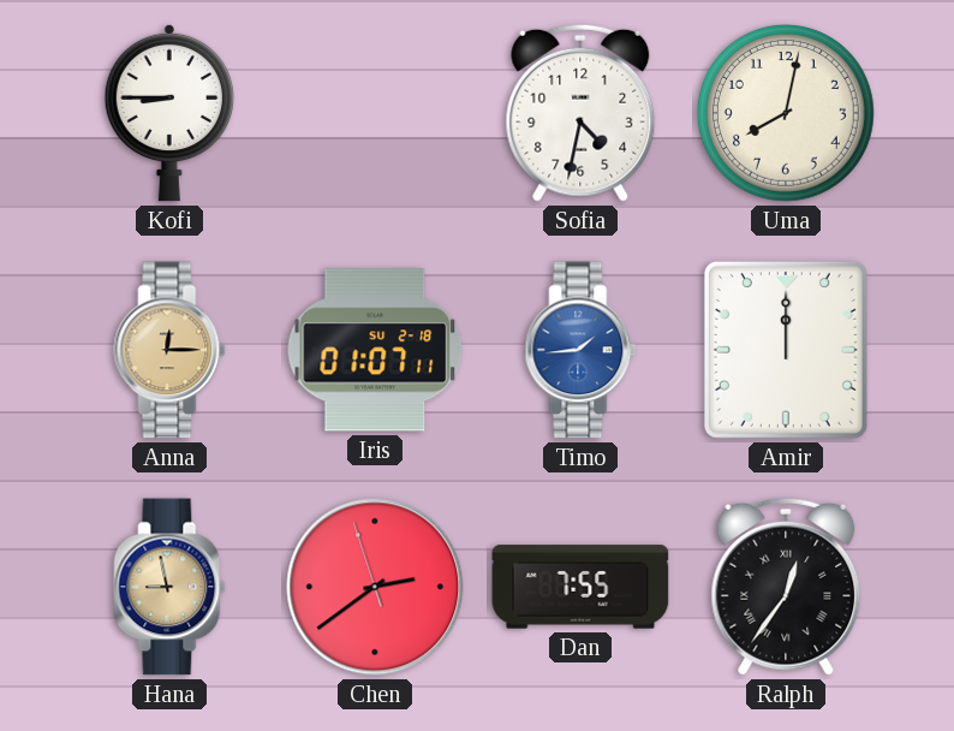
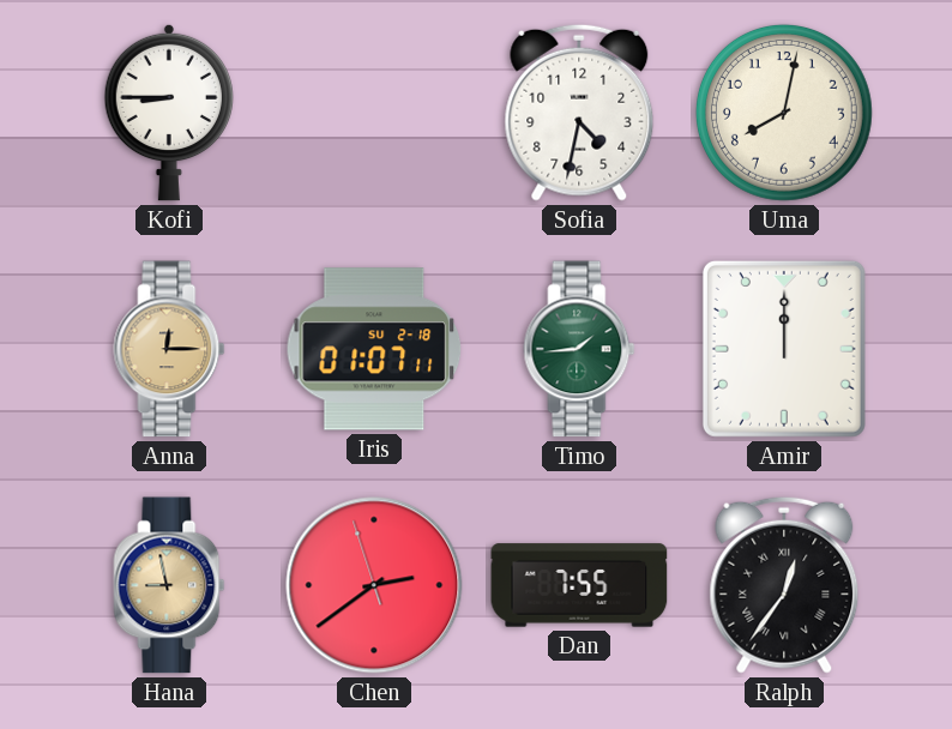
Timo dial: blue -> green (579, 349)
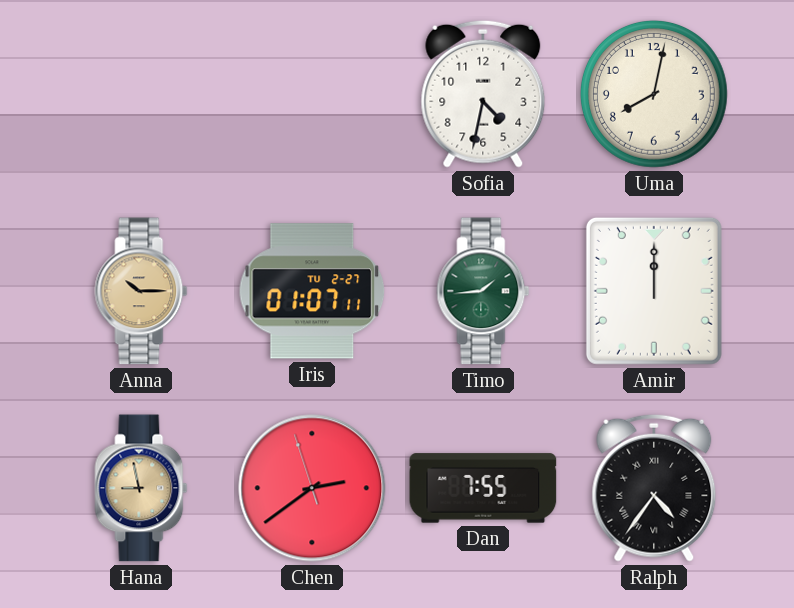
Kofi: 8:45 -> none (169, 113)
Anna: 12:15 -> 10:15 (141, 291)
Iris date: SU 2-18 -> TU 2-27 (312, 291)
Ralph: 12:36 -> 4:36 (654, 488)
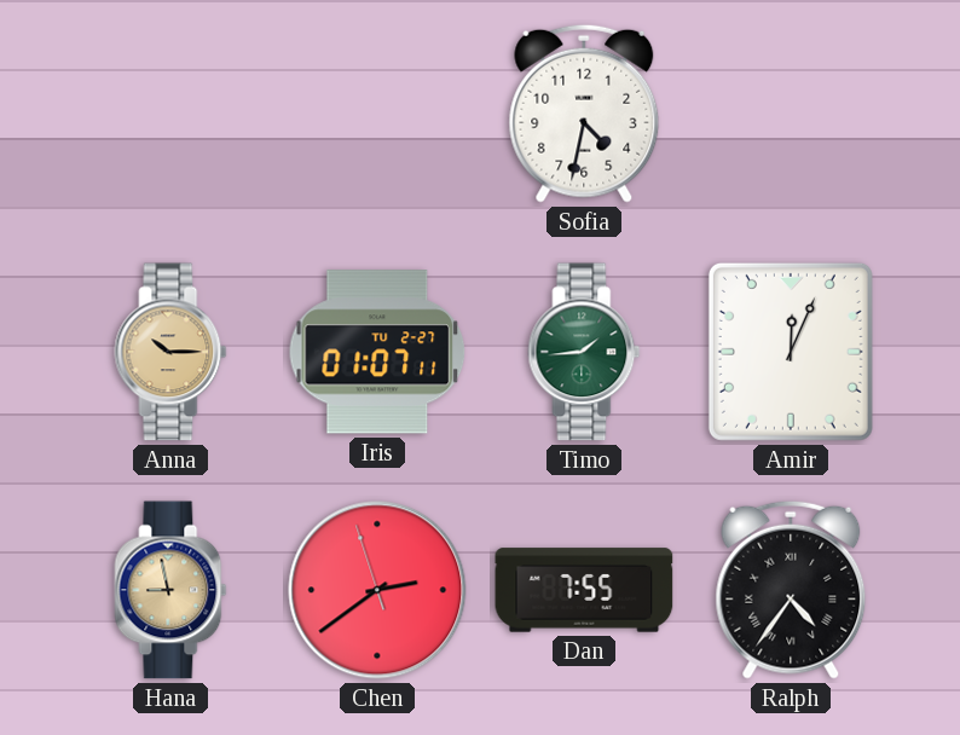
Uma: 8:02 -> none (654, 94)
Amir: 12:00 -> 12:04 (791, 352)
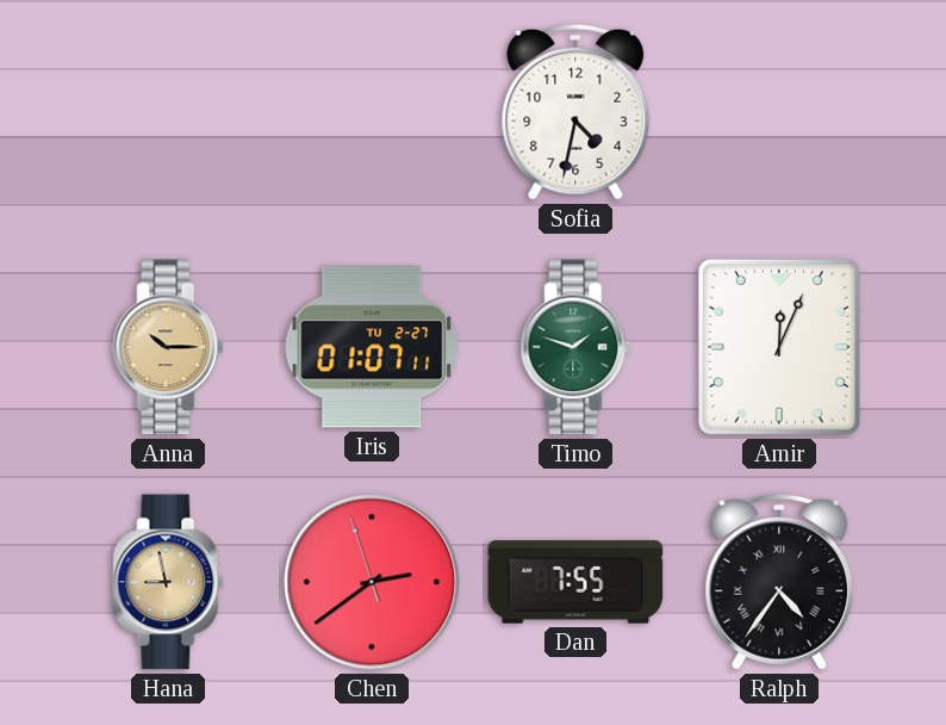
Timo: 1:44 -> 1:48 (575, 347)
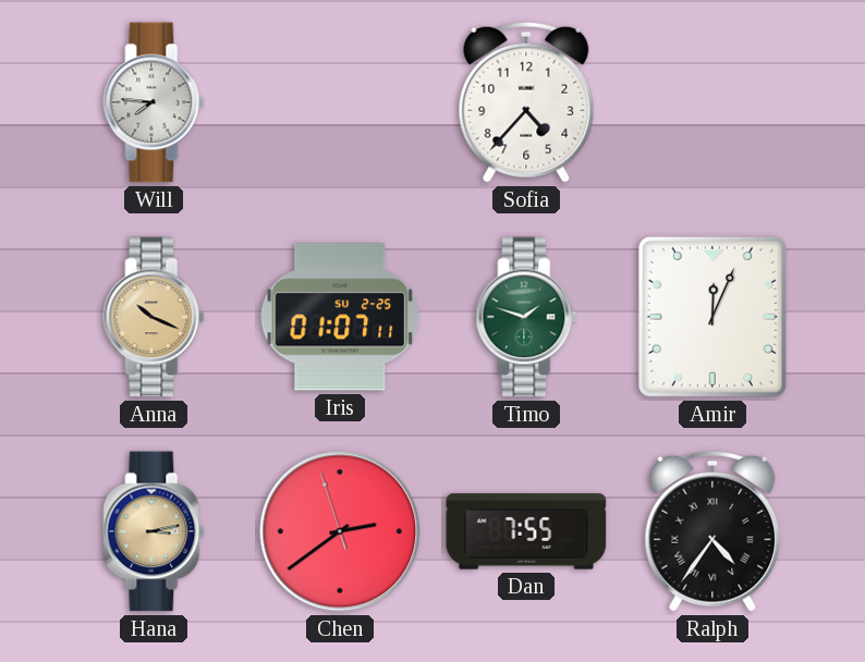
Will: none -> 7:46 (154, 102)
Sofia: 4:32 -> 4:37 (526, 102)
Anna: 10:15 -> 10:19 (154, 317)
Iris date: TU 2-27 -> SU 2-25 (340, 317)
Hana: 8:58 -> 3:13 (154, 531)
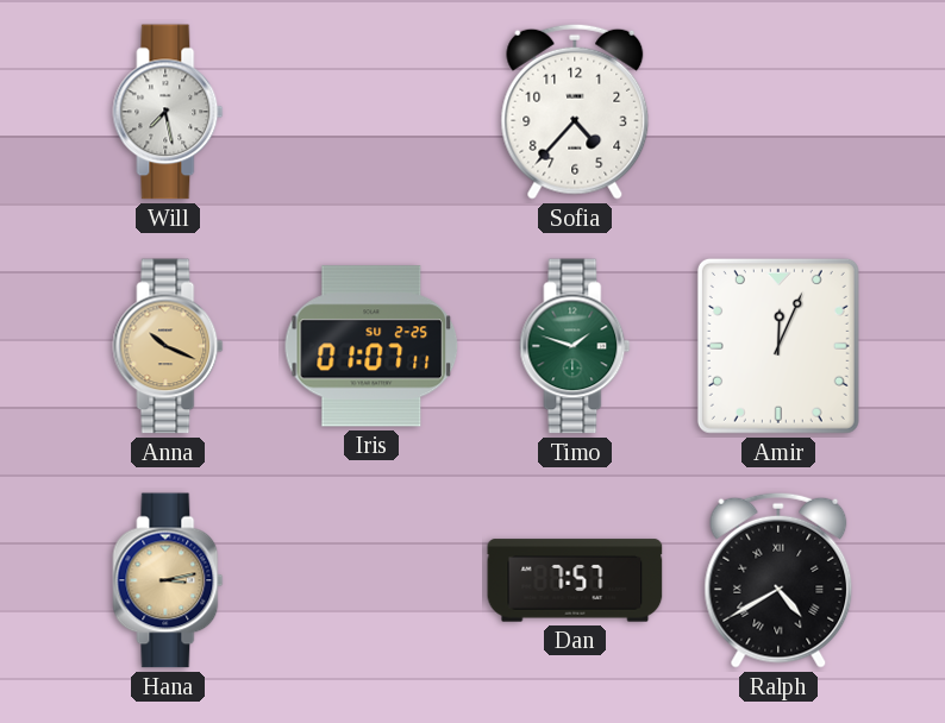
Will: 7:46 -> 7:28 (168, 112)
Chen: 2:38 -> none (340, 531)
Dan: 7:55 -> 7:57 (575, 580)
Ralph: 4:36 -> 4:40 (778, 580)
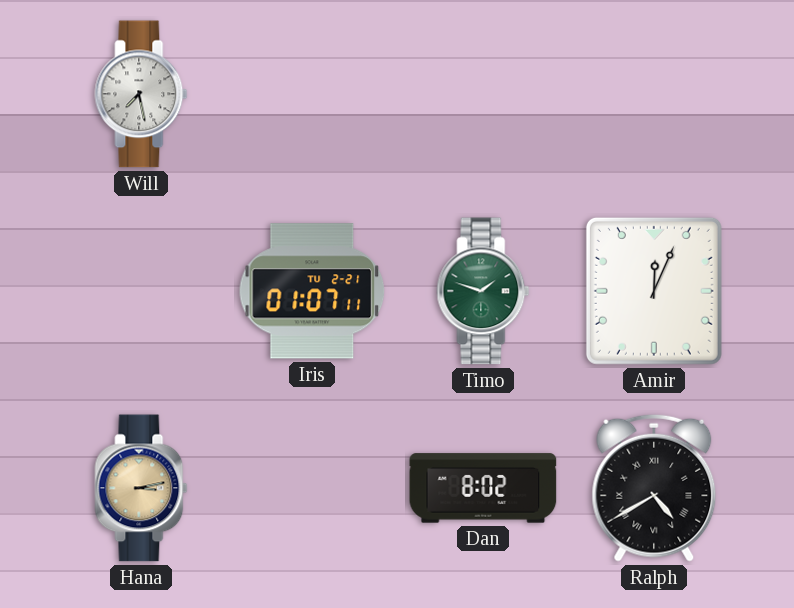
Sofia: 4:37 -> none (575, 112)
Anna: 10:19 -> none (168, 346)
Iris date: SU 2-25 -> TU 2-21 (312, 291)
Dan: 7:57 -> 8:02 (483, 488)
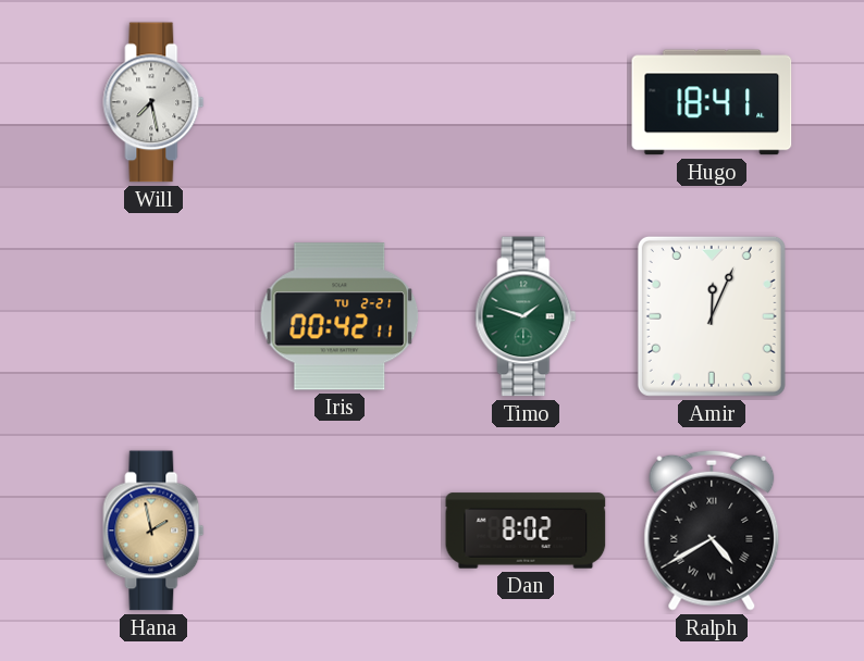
Hugo: none -> 18:41 (712, 102)
Iris: 01:07 -> 00:42 (340, 316)
Hana: 3:13 -> 1:58 (153, 531)
